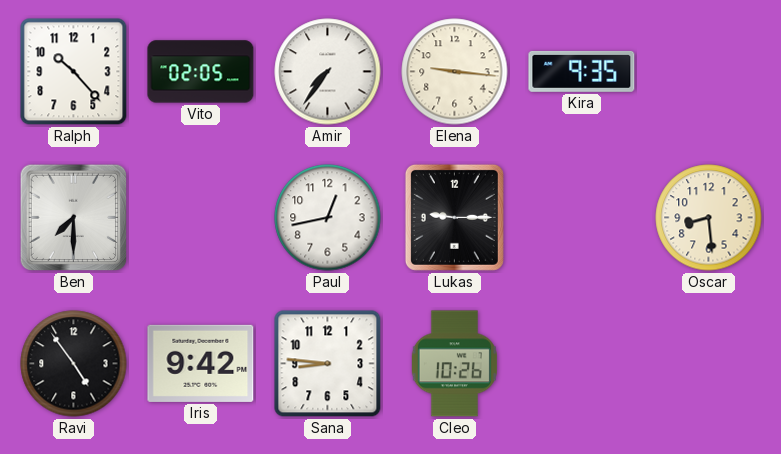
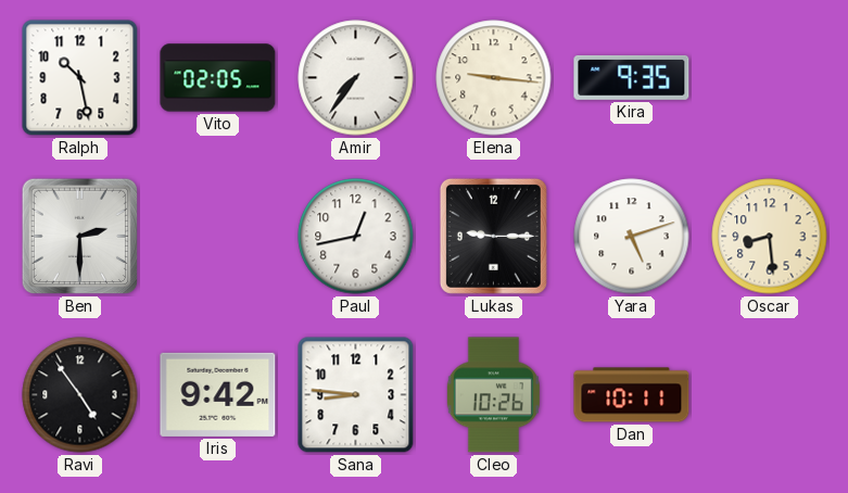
Ralph: 10:23 -> 10:28 (80, 78)
Ben: 7:30 -> 2:30 (80, 237)
Yara: none -> 5:12 (632, 237)
Dan: none -> 10:11 (632, 395)
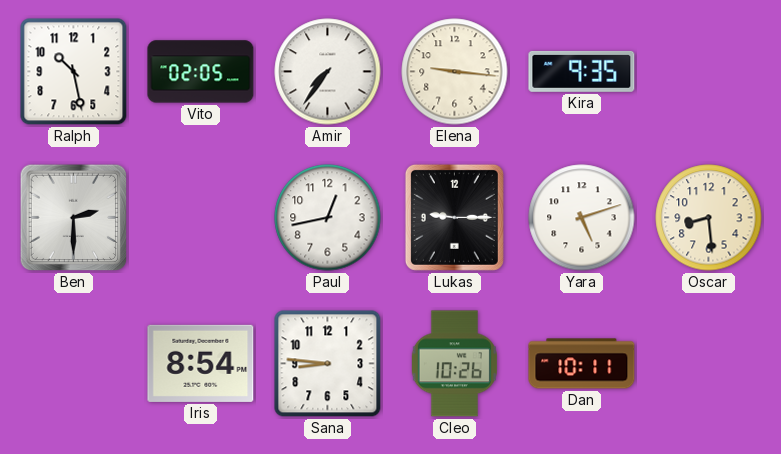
Ravi: 4:54 -> none (80, 395)
Iris: 9:42 -> 8:54 (201, 363)
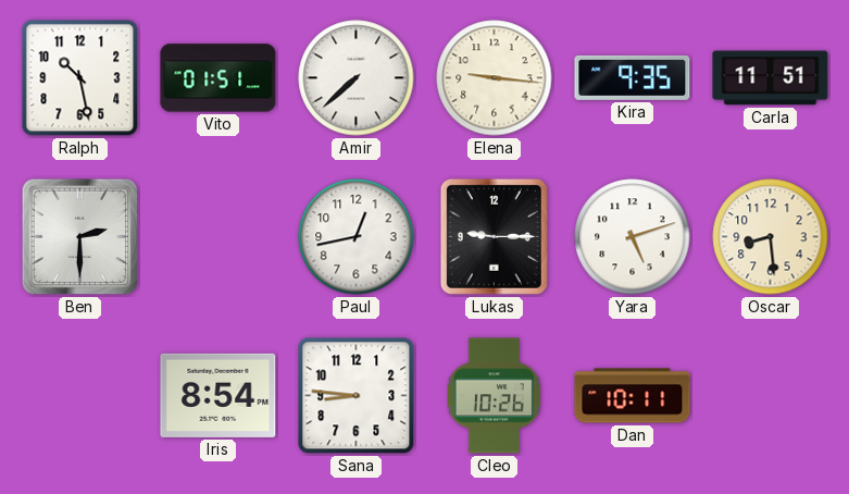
Vito: 02:05 -> 01:51 (219, 78)
Amir: 7:36 -> 7:38 (357, 78)
Carla: none -> 11:51 (771, 78)
